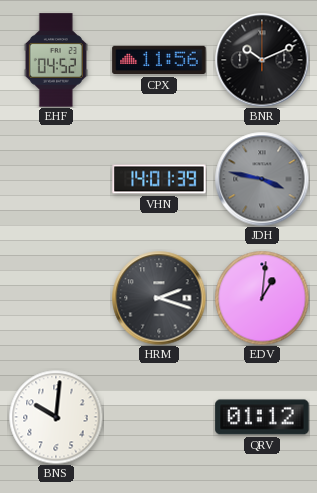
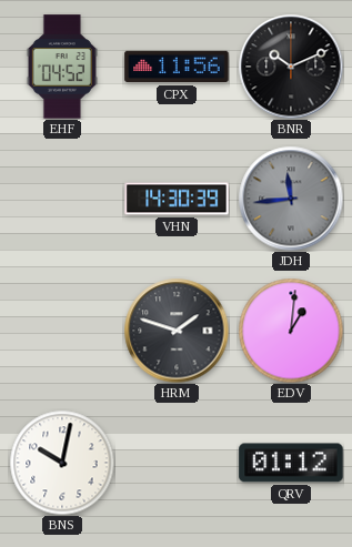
VHN: 14:01 -> 14:30 (177, 199)
JDH: 3:47 -> 11:44 (291, 199)
HRM: 2:18 -> 1:48 (177, 331)
BNS: 10:01 -> 10:02 (62, 463)
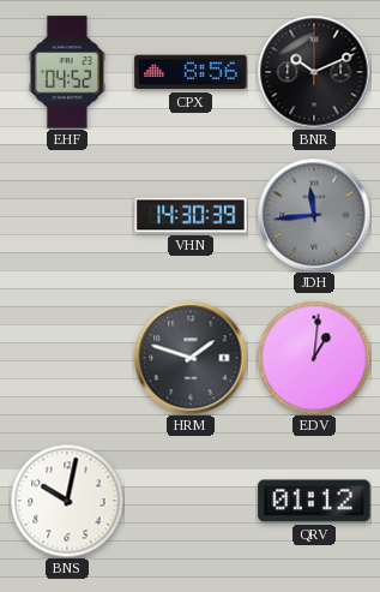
CPX: 11:56 -> 8:56 (191, 72)
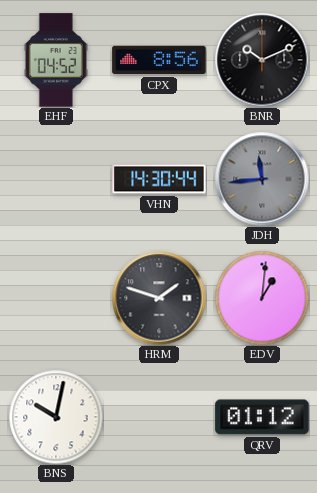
VHN: 14:30:39 -> 14:30:44 (159, 179)
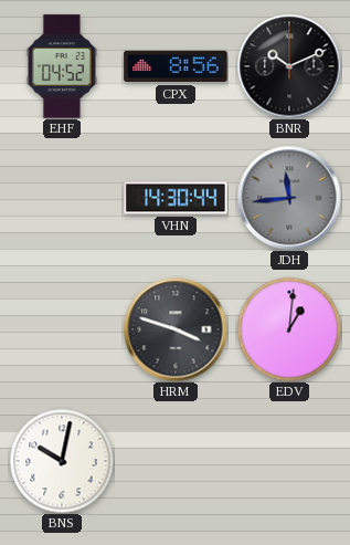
HRM: 1:48 -> 3:48 (176, 329)
QRV: 01:12 -> none (262, 417)
